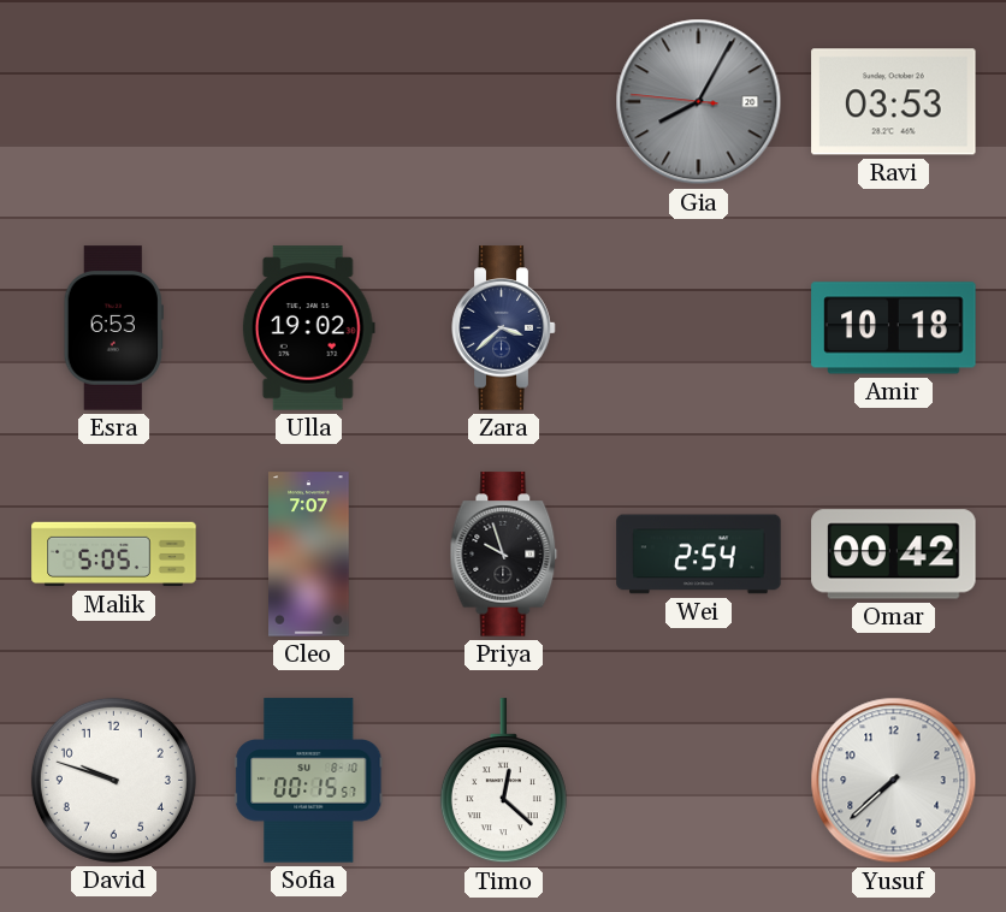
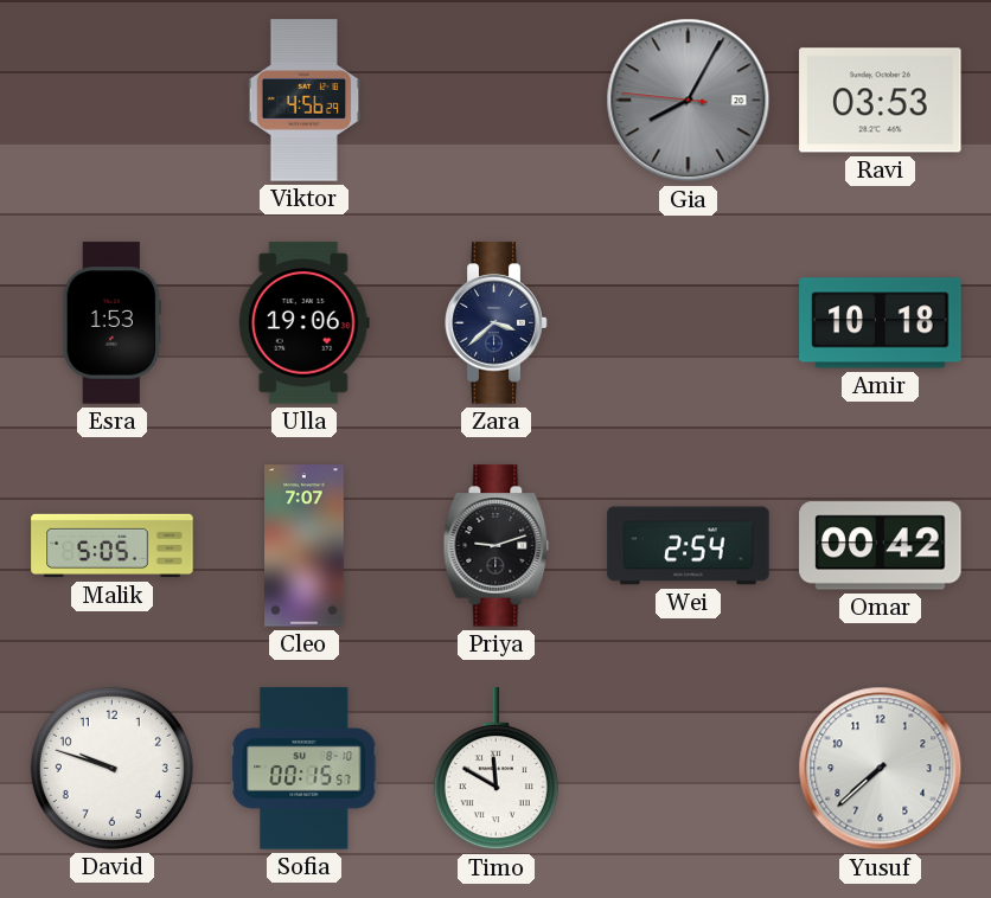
Viktor: none -> 4:56 (305, 101)
Esra: 6:53 -> 1:53 (111, 323)
Ulla: 19:02 -> 19:06 (303, 323)
Priya: 9:57 -> 9:12 (497, 546)
Timo: 12:22 -> 11:50 (495, 769)
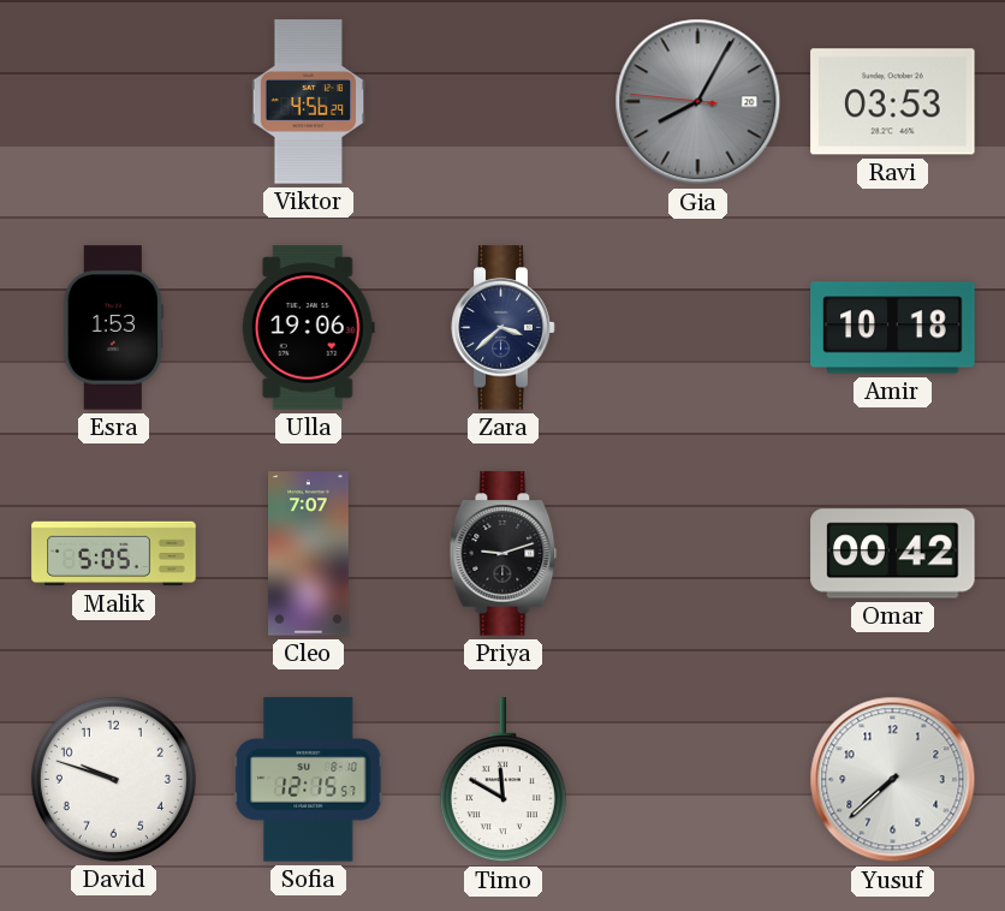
Wei: 2:54 -> none (689, 546)
Sofia: 00:15 -> 12:15 (309, 780)
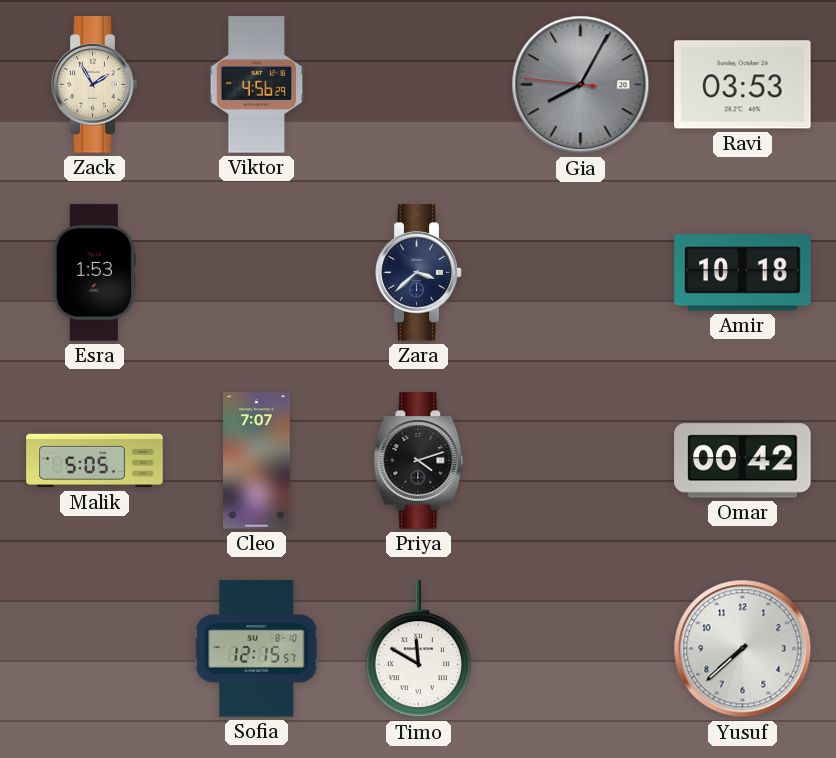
Zack: none -> 1:55 (95, 85)
Ulla: 19:06 -> none (308, 328)
Priya: 9:12 -> 4:12 (419, 461)
David: 9:48 -> none (113, 779)
